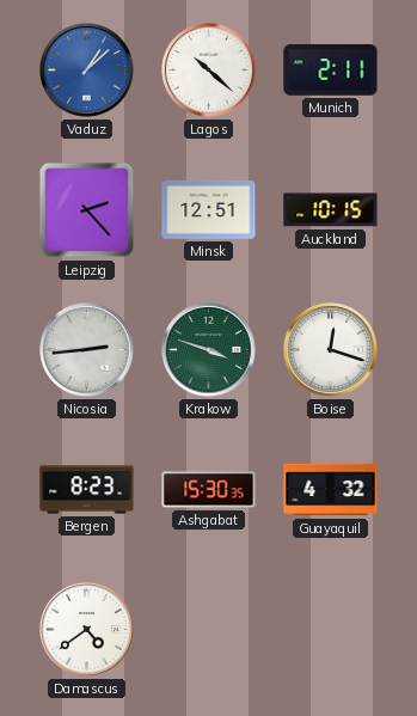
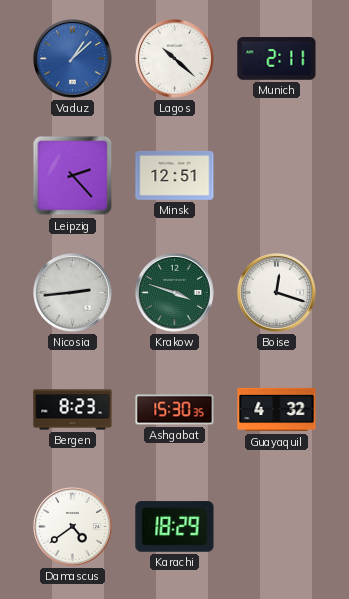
Auckland: 10:15 -> none (331, 210)
Karachi: none -> 18:29 (175, 527)
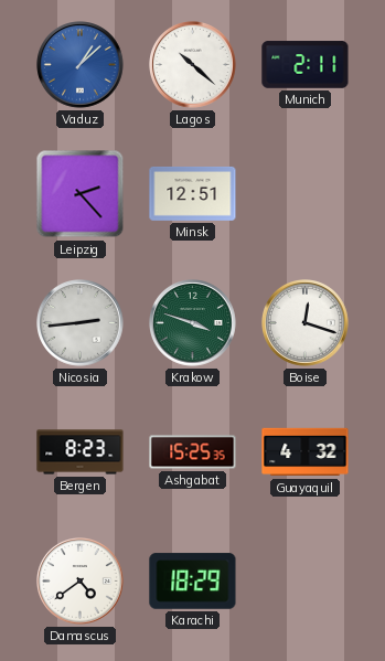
Ashgabat: 15:30 -> 15:25 (193, 452)
